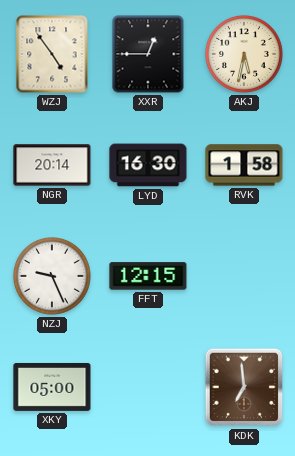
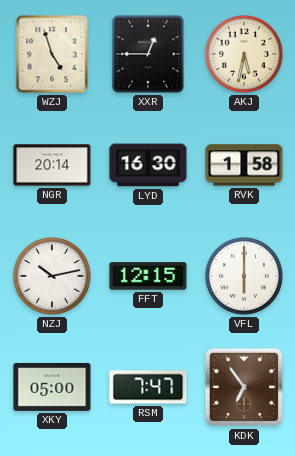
WZJ: 4:54 -> 4:57 (52, 54)
NZJ: 9:26 -> 10:13 (52, 276)
VFL: none -> 6:00 (244, 276)
RSM: none -> 7:47 (148, 387)
KDK: 6:59 -> 6:54 (244, 387)
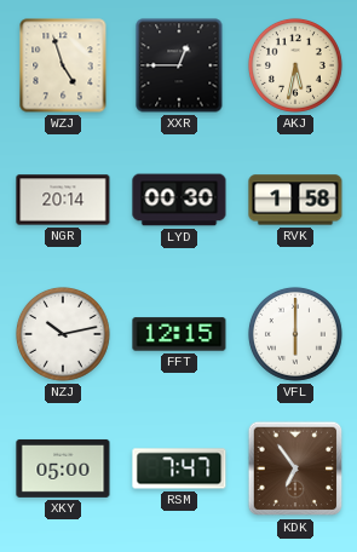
LYD: 16:30 -> 00:30 (179, 200)
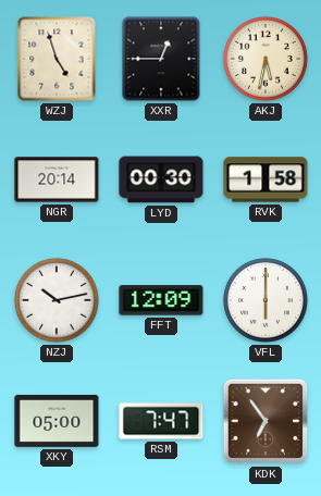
FFT: 12:15 -> 12:09 (161, 300)
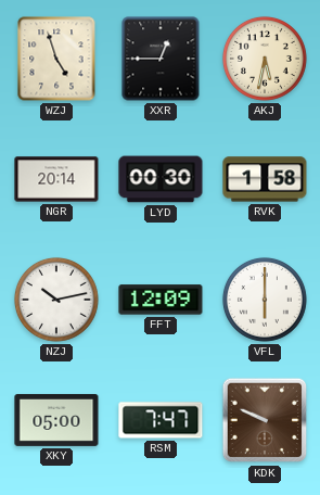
KDK: 6:54 -> 9:49 (265, 420)
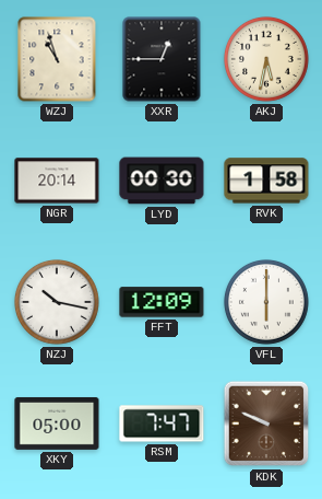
WZJ: 4:57 -> 10:57 (57, 59)
NZJ: 10:13 -> 10:17 (57, 302)
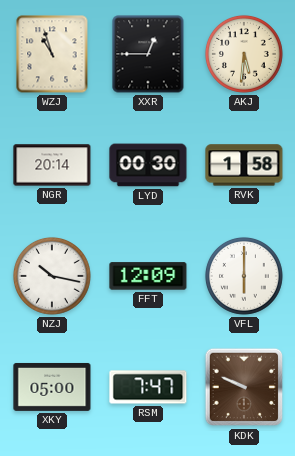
AKJ: 5:32 -> 5:31 (244, 54)
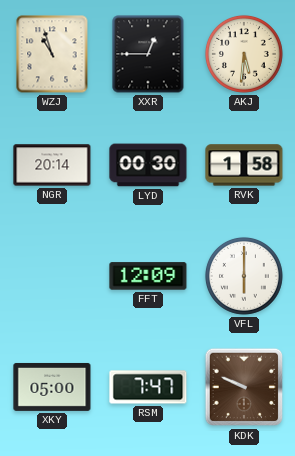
NZJ: 10:17 -> none (52, 276)
